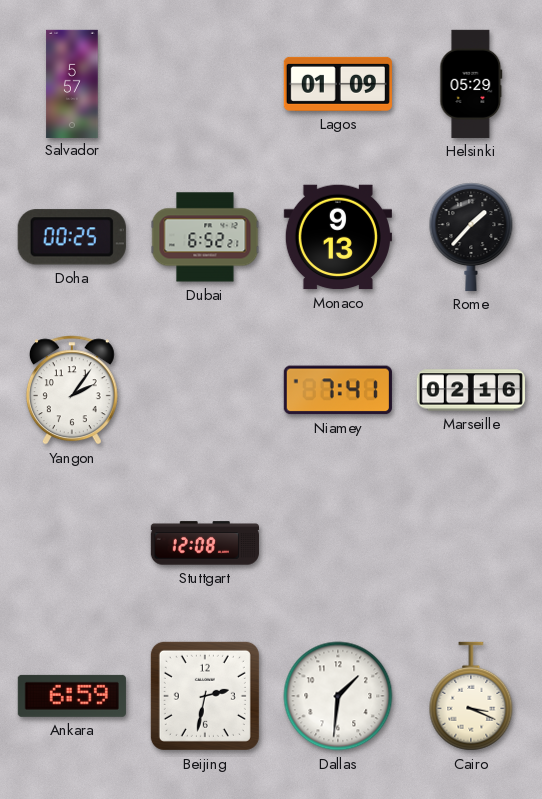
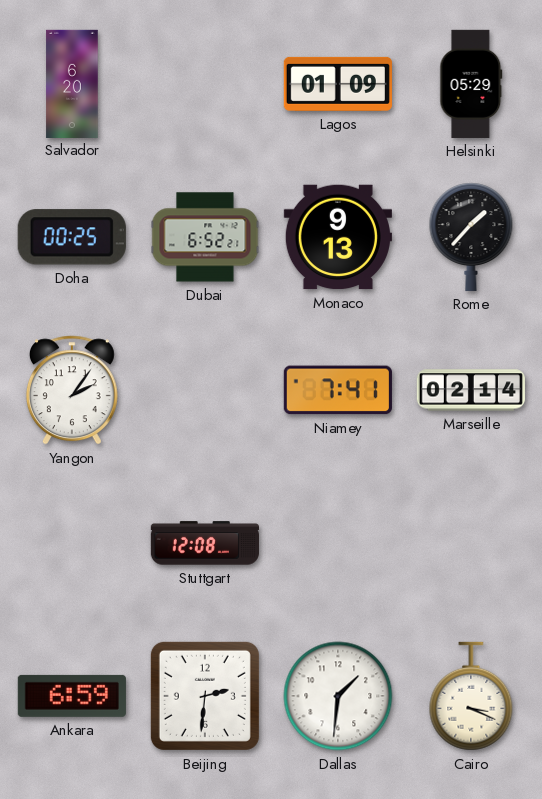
Salvador: 5:57 -> 6:20 (72, 83)
Marseille: 02:16 -> 02:14 (471, 390)
Beijing: 2:32 -> 2:31 (205, 696)
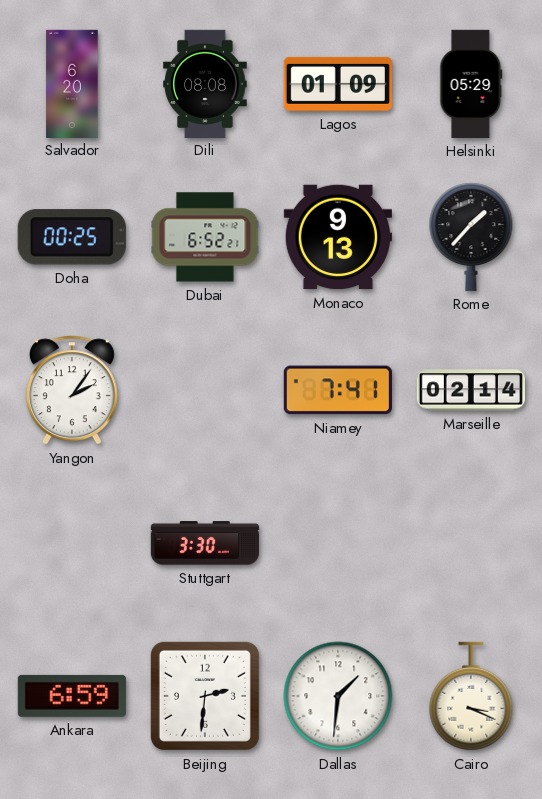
Dili: none -> 08:08 (205, 83)
Stuttgart: 12:08 -> 3:30 (205, 543)
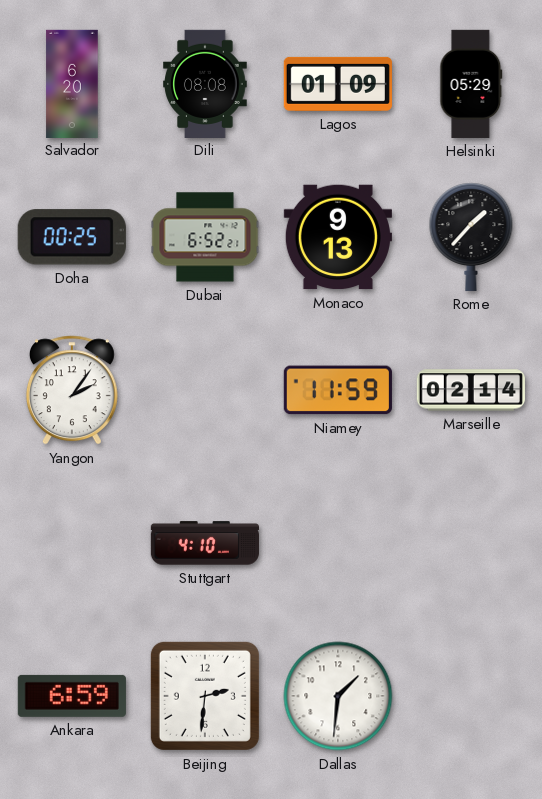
Niamey: 7:41 -> 11:59 (338, 390)
Stuttgart: 3:30 -> 4:10 (205, 543)
Cairo: 3:19 -> none (471, 696)
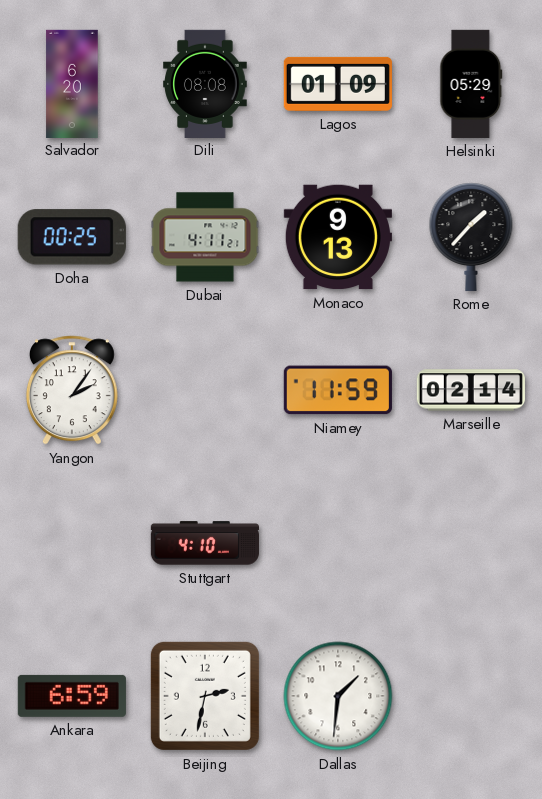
Dubai: 6:52 -> 4:11 (205, 237)
Beijing: 2:31 -> 2:32 (205, 696)
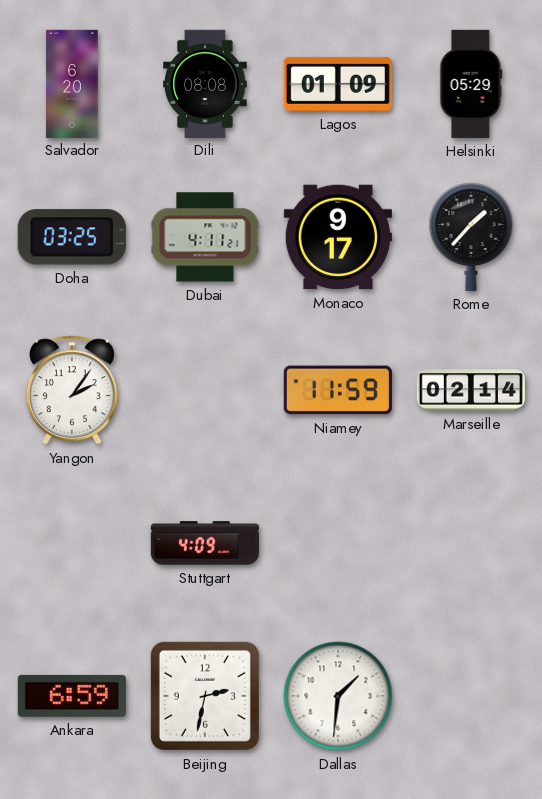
Doha: 00:25 -> 03:25 (72, 237)
Monaco: 9:13 -> 9:17 (338, 237)
Stuttgart: 4:10 -> 4:09 (205, 543)
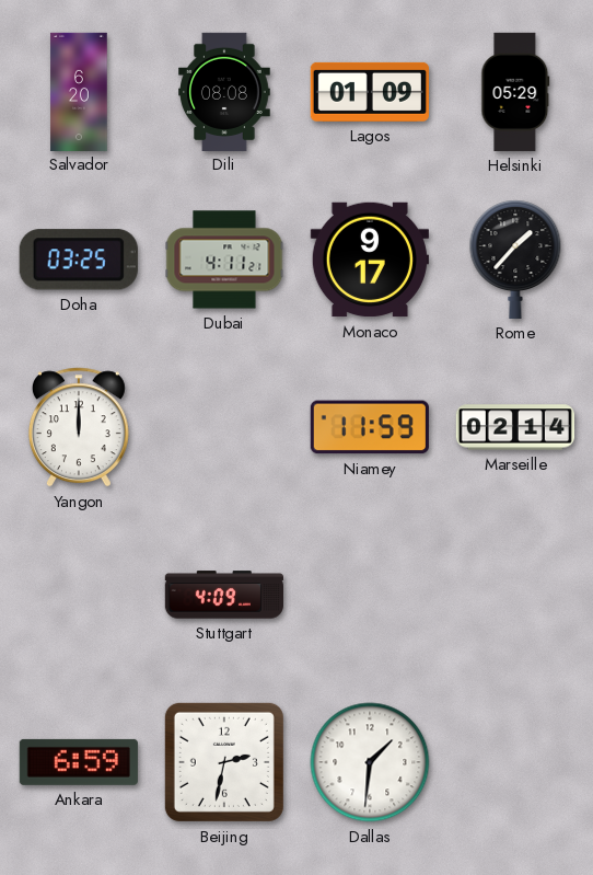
Yangon: 2:06 -> 12:00 (79, 427)
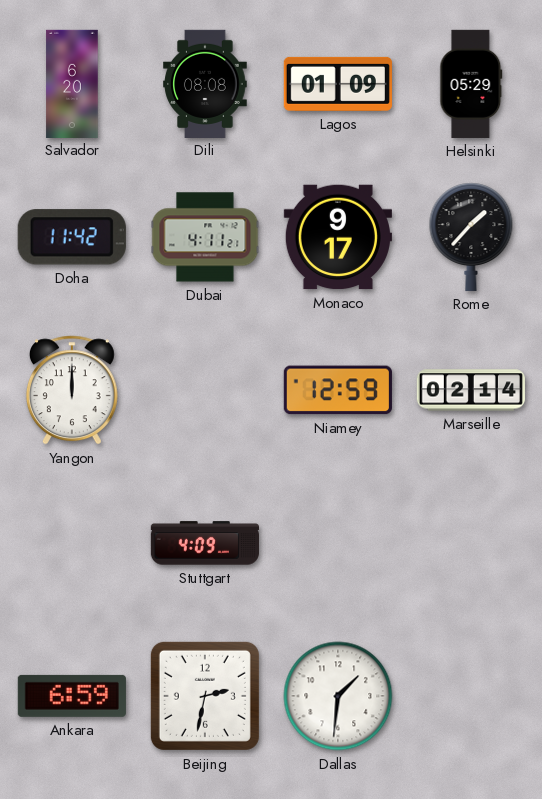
Doha: 03:25 -> 11:42 (72, 237)
Niamey: 11:59 -> 12:59 (338, 390)
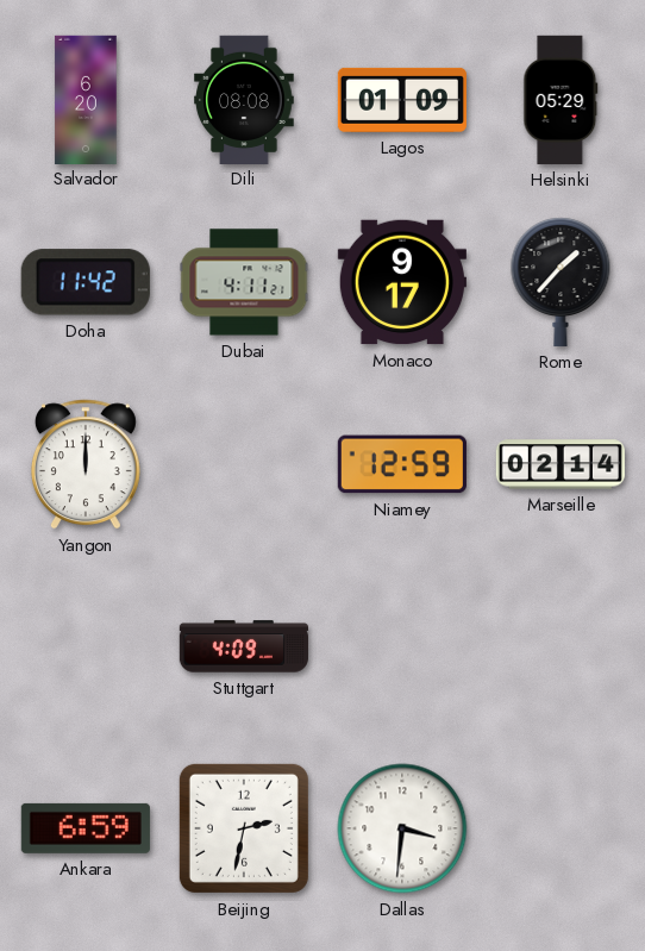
Dallas: 1:31 -> 3:31 (402, 828)
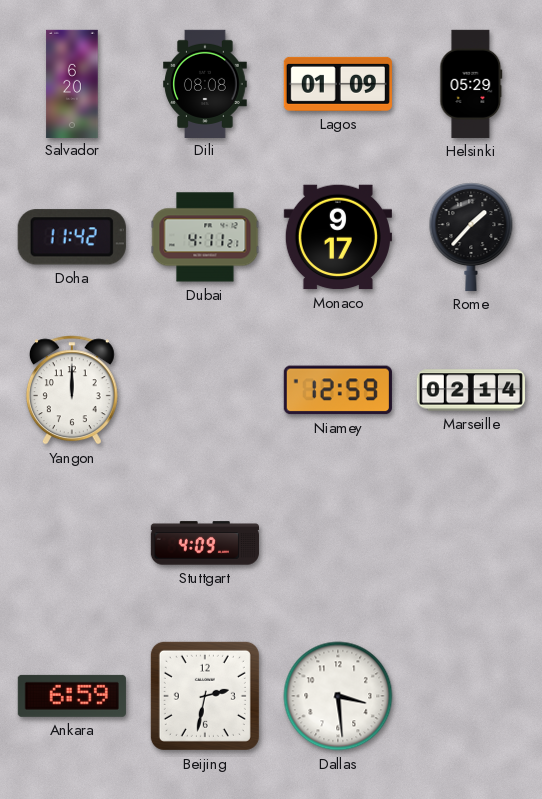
Dallas: 3:31 -> 3:29 (338, 696)
